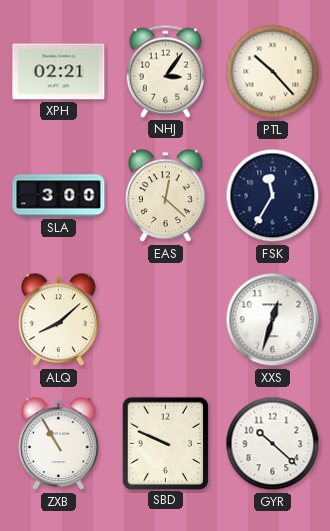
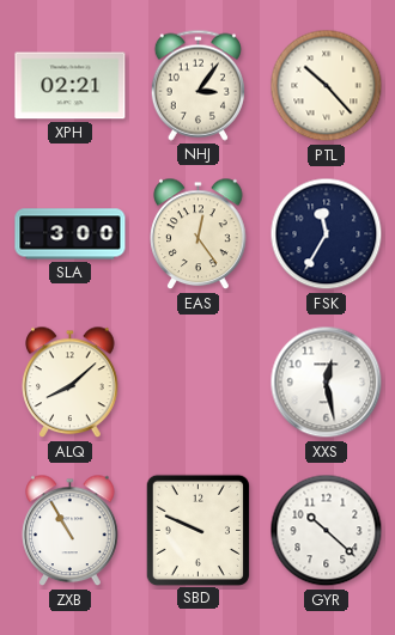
EAS: 12:22 -> 12:24 (199, 234)
XXS: 12:33 -> 12:28 (327, 383)
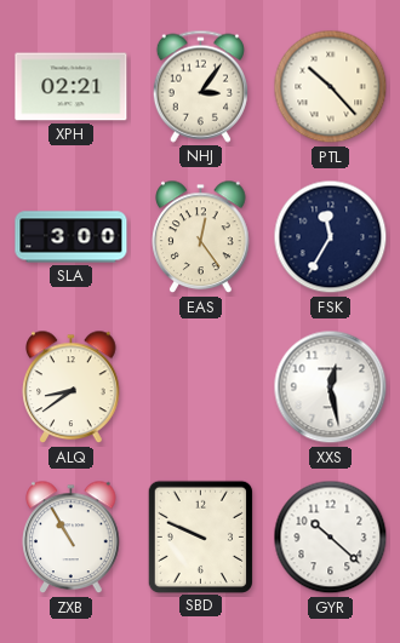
ALQ: 8:08 -> 8:39 (72, 387)
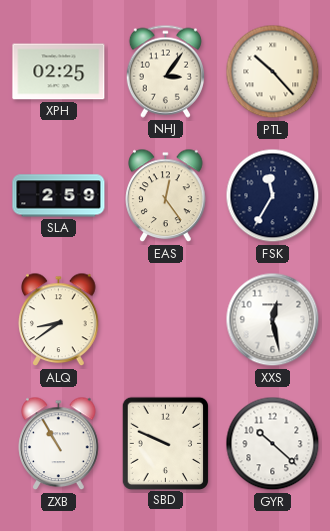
XPH: 02:21 -> 02:25 (59, 72)
SLA: 3:00 -> 2:59 (59, 196)
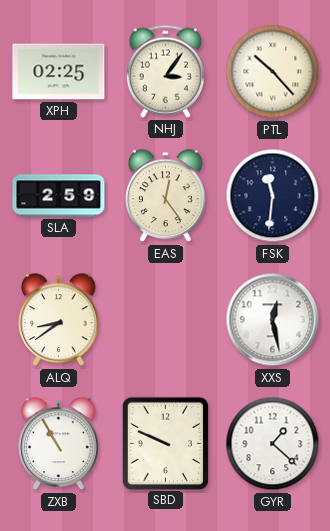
FSK: 11:35 -> 11:31 (273, 196)
GYR: 10:22 -> 1:22 (273, 444)
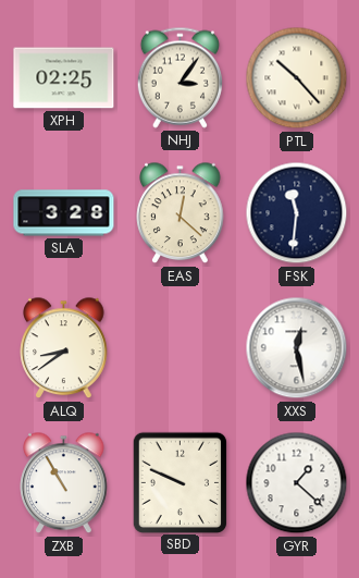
SLA: 2:59 -> 3:28 (64, 213)
EAS: 12:24 -> 12:22 (181, 213)
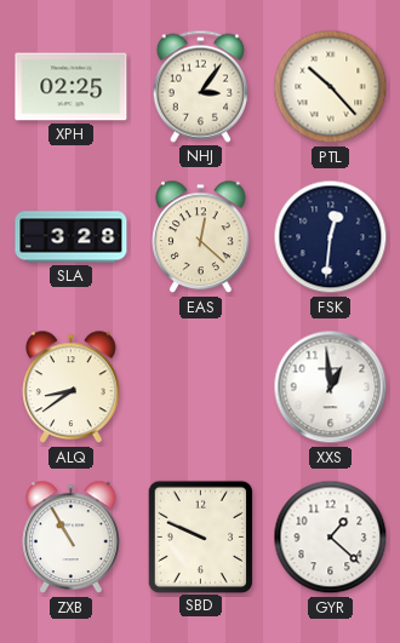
FSK: 11:31 -> 12:31 (331, 237)
XXS: 12:28 -> 12:59 (331, 387)
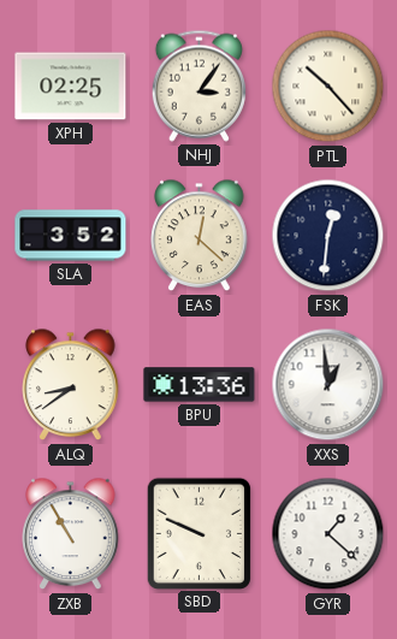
SLA: 3:28 -> 3:52 (71, 236)
BPU: none -> 13:36 (200, 385)
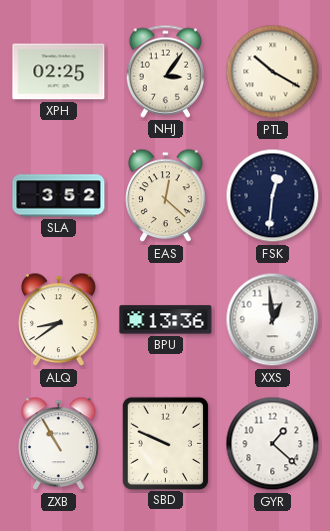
PTL: 10:23 -> 10:20 (273, 72)
